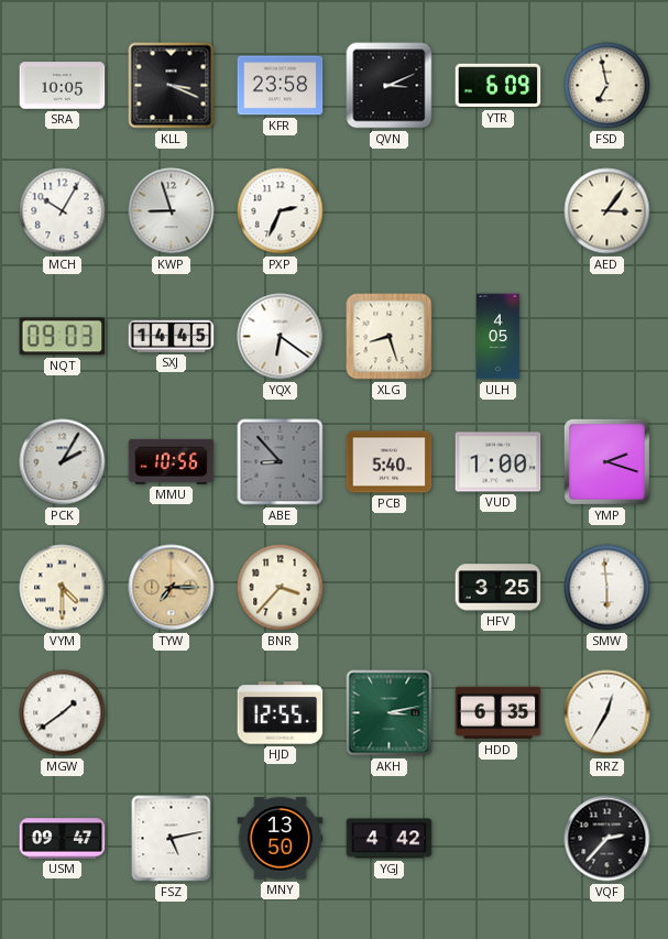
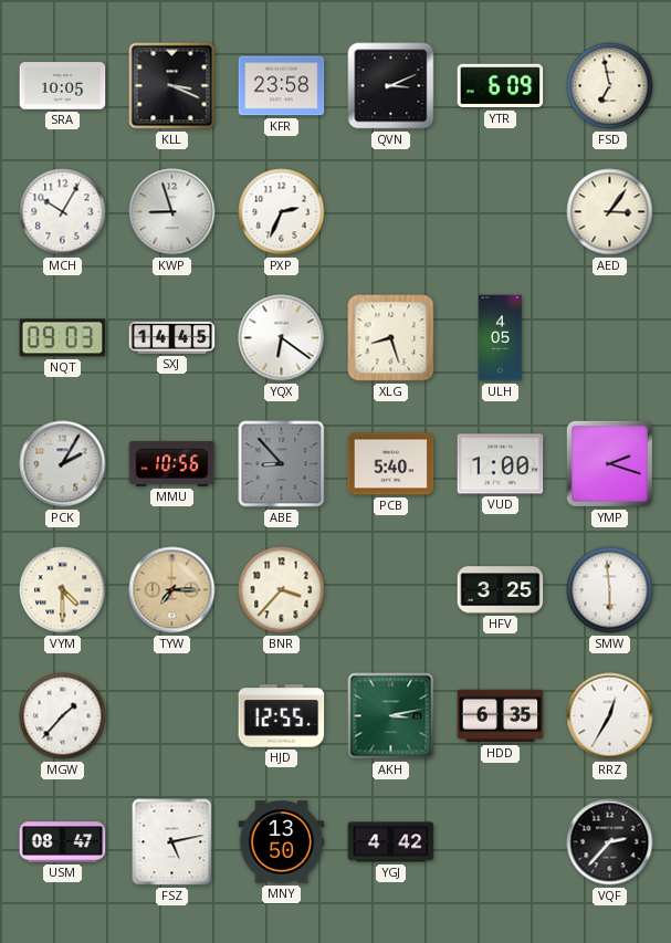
MGW: 1:39 -> 1:37 (63, 716)
USM: 09:47 -> 08:47 (63, 842)
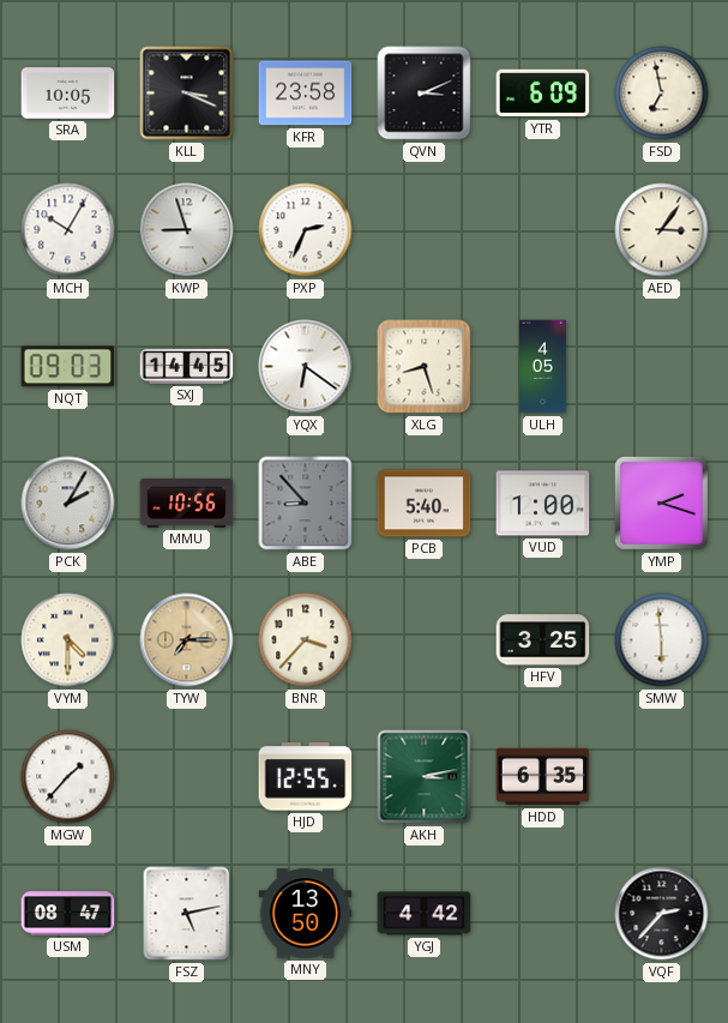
RRZ: 12:35 -> none (610, 716)
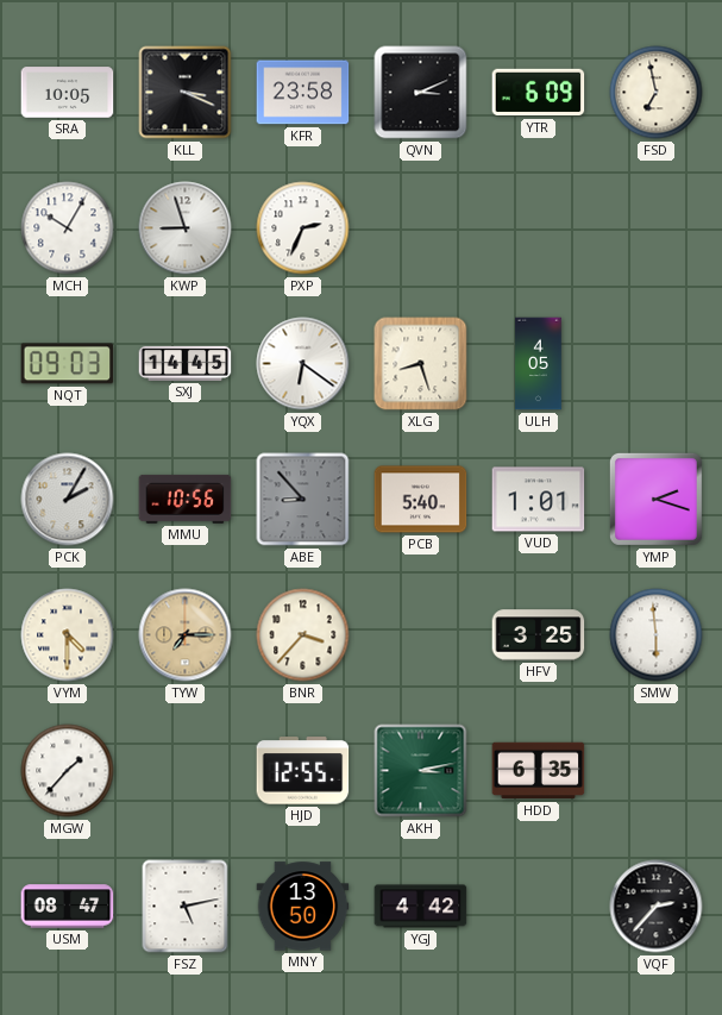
AED: 3:06 -> none (662, 230)
VUD: 1:00 -> 1:01 (539, 500)
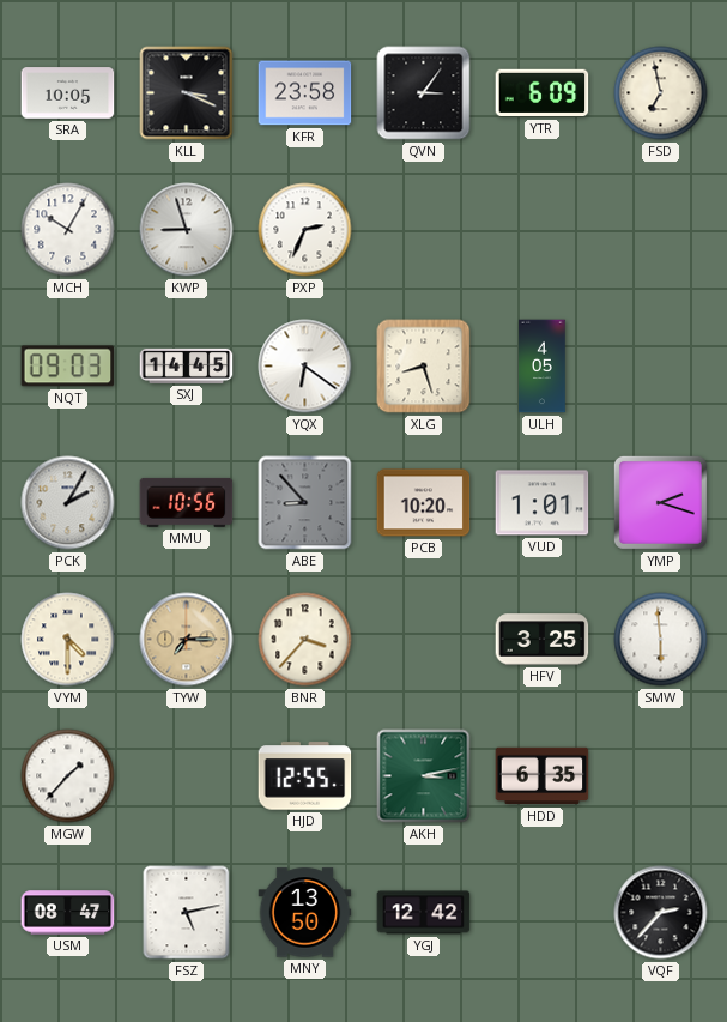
QVN: 3:11 -> 3:06 (424, 93)
PCB: 5:40 -> 10:20 (424, 503)
YGJ: 4:42 -> 12:42 (424, 913)
